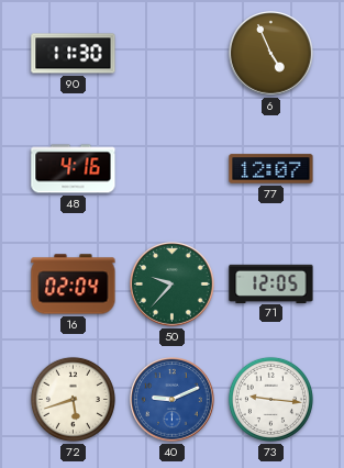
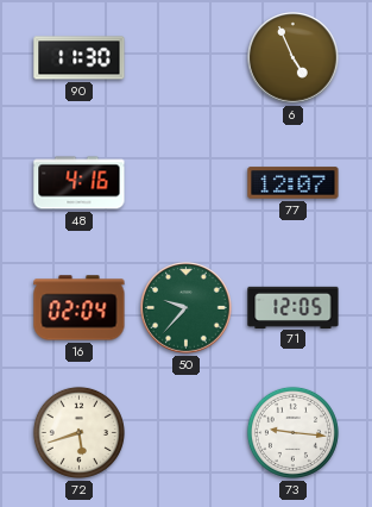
40: 9:11 -> none (173, 400)
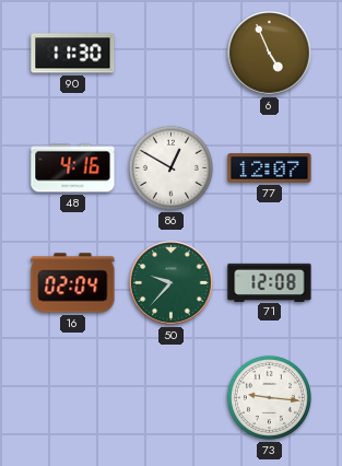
86: none -> 12:50 (170, 167)
71: 12:05 -> 12:08 (270, 282)
72: 5:42 -> none (78, 432)
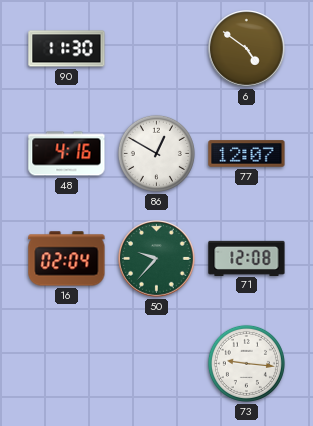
6: 4:56 -> 4:51 (247, 49)
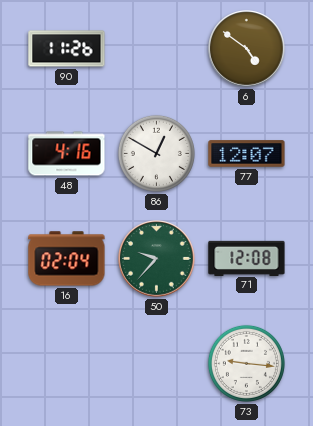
90: 11:30 -> 11:26 (67, 49)
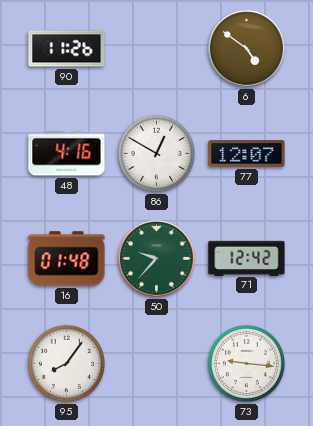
16: 02:04 -> 01:48 (67, 259)
71: 12:08 -> 12:42 (247, 258)
95: none -> 8:06 (66, 363)
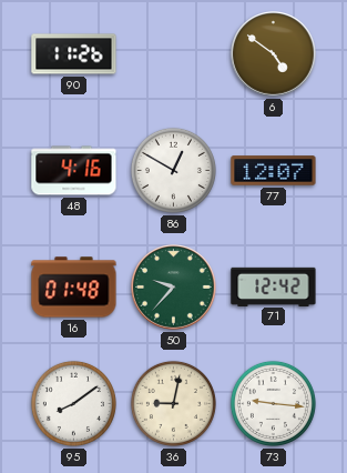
95: 8:06 -> 8:09 (73, 403)
36: none -> 9:02 (173, 403)
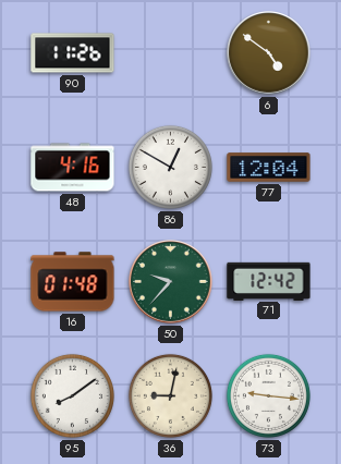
77: 12:07 -> 12:04 (269, 168)
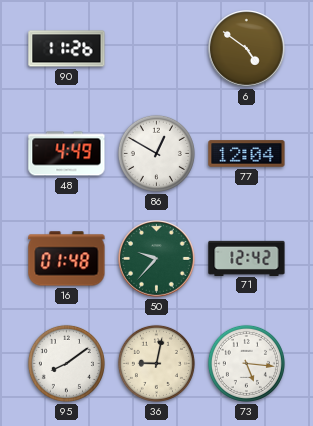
48: 4:16 -> 4:49 (67, 154)
73: 9:16 -> 5:16 (246, 363)
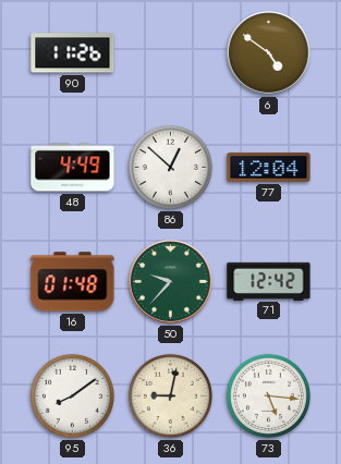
86: 12:50 -> 12:52 (170, 167)
